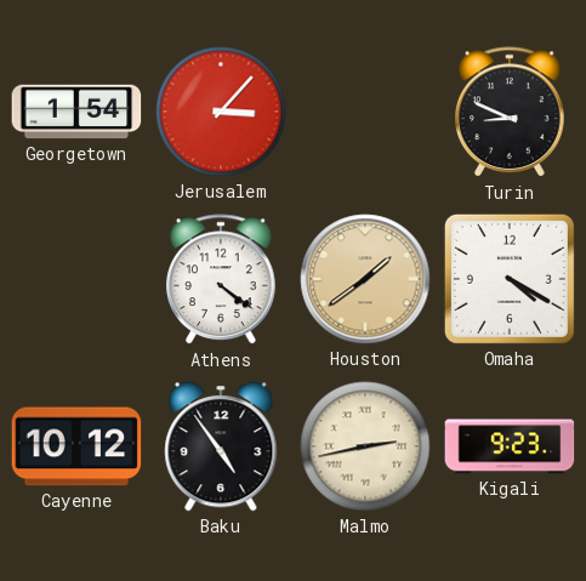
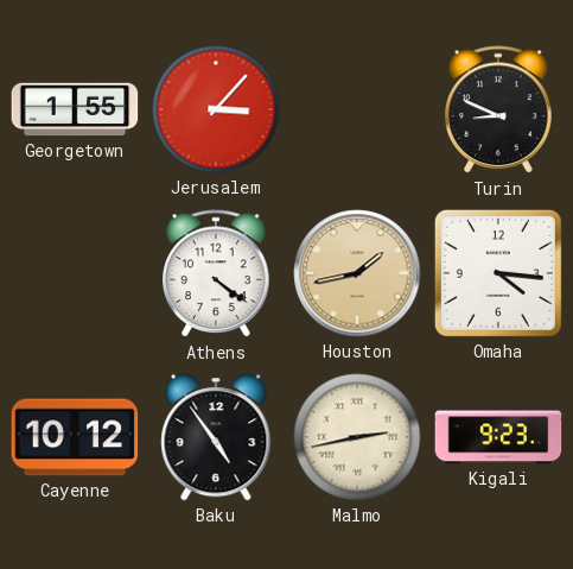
Georgetown: 1:54 -> 1:55 (75, 109)
Houston: 1:39 -> 1:43 (357, 273)
Omaha: 4:20 -> 4:16 (498, 273)
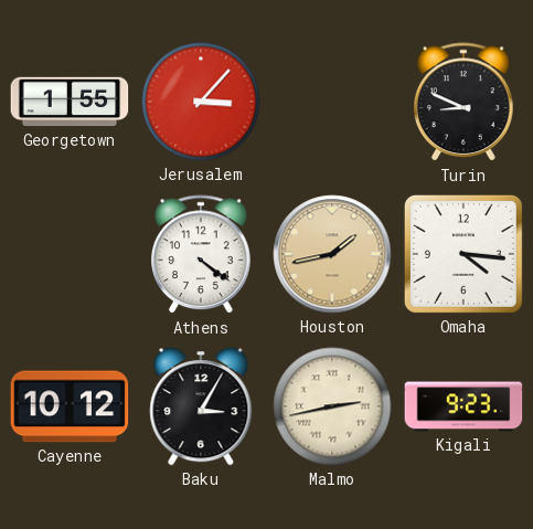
Baku: 4:54 -> 3:05 (201, 408)
